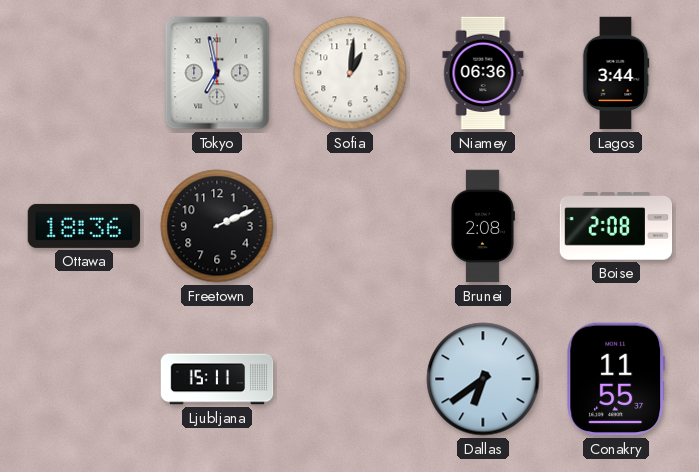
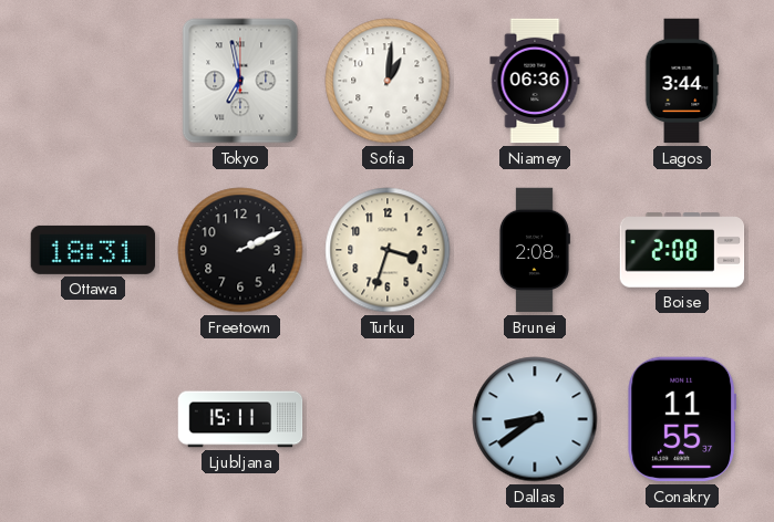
Ottawa: 18:36 -> 18:31 (93, 250)
Turku: none -> 3:33 (388, 250)
Dallas: 6:39 -> 8:39 (535, 419)
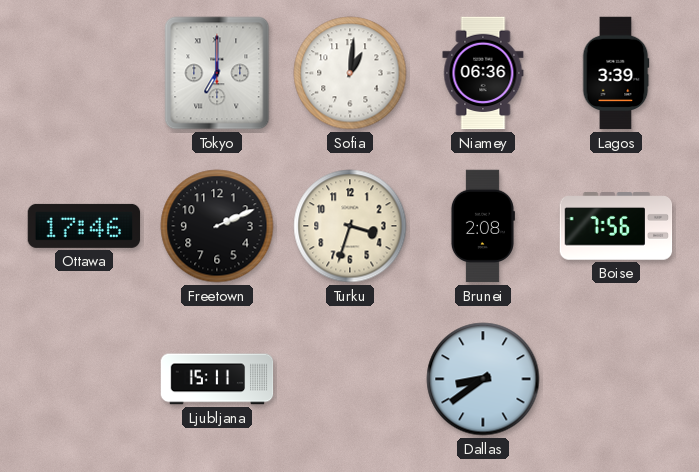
Tokyo: 6:58 -> 7:00 (217, 73)
Lagos: 3:44 -> 3:39 (616, 73)
Ottawa: 18:31 -> 17:46 (84, 226)
Boise: 2:08 -> 7:56 (616, 226)
Conakry: 11:55 -> none (682, 419)
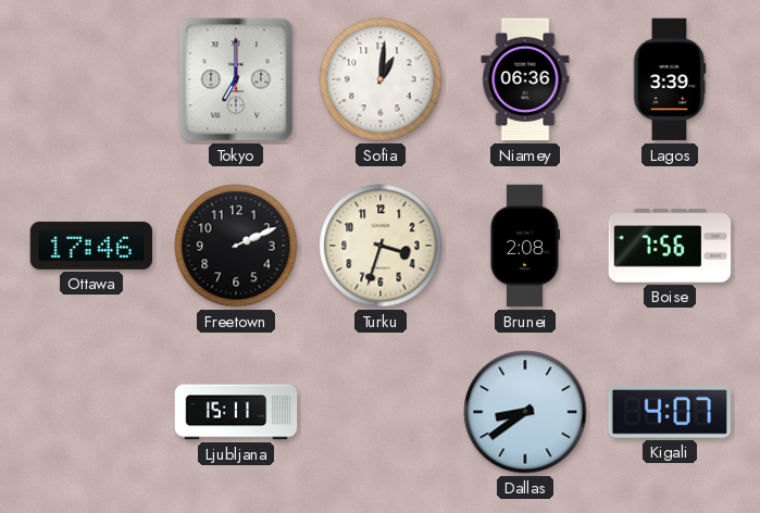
Kigali: none -> 4:07 (670, 413)
